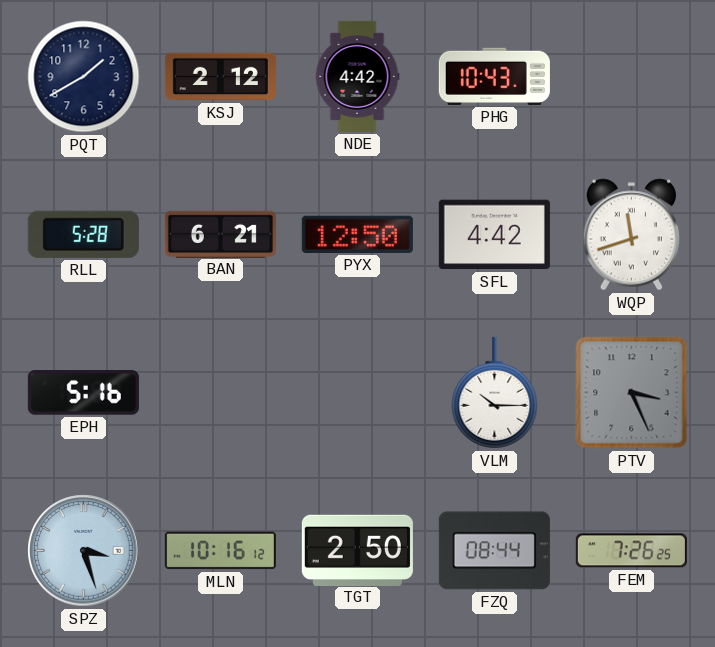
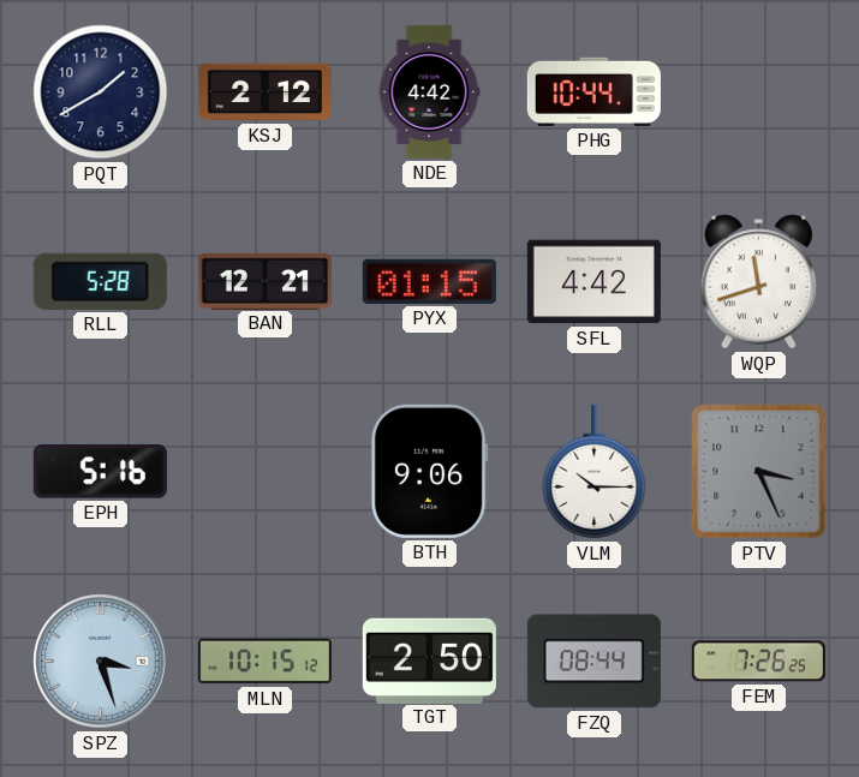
PHG: 10:43 -> 10:44 (593, 91)
BAN: 6:21 -> 12:21 (264, 281)
PYX: 12:50 -> 01:15 (429, 281)
BTH: none -> 9:06 (429, 471)
MLN: 10:16 -> 10:15 (264, 662)
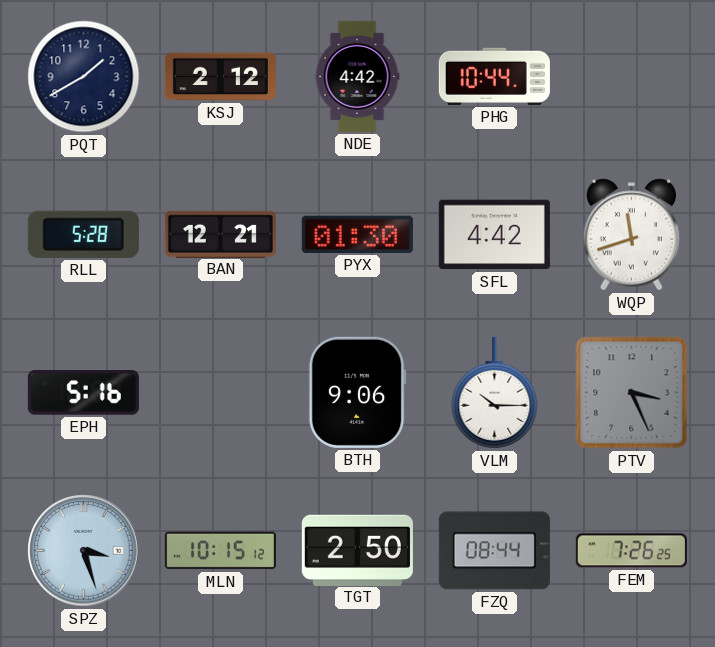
PYX: 01:15 -> 01:30 (357, 234)
